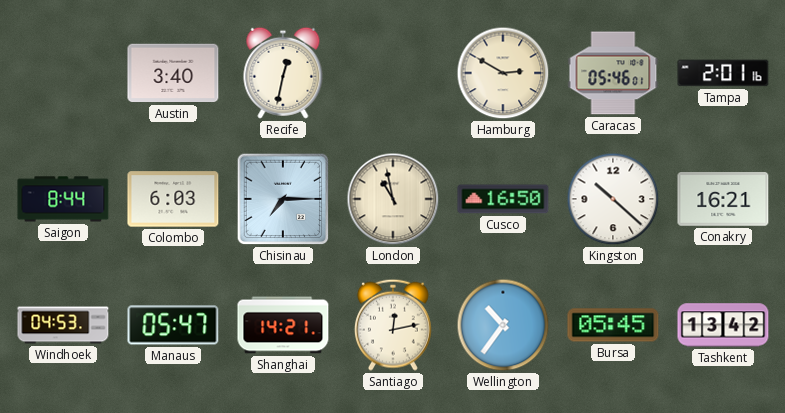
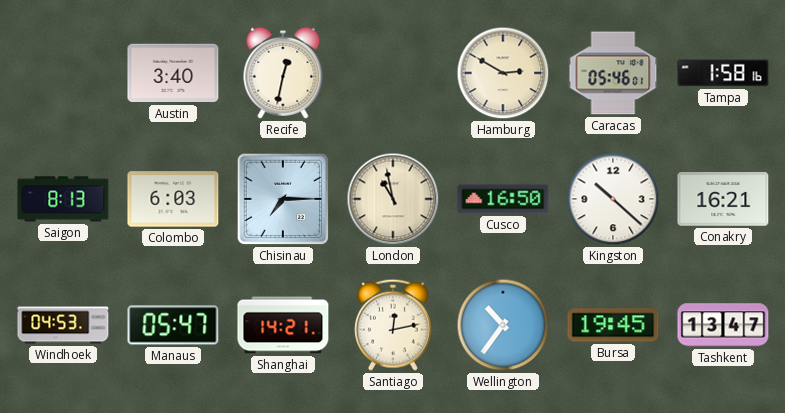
Tampa: 2:01 -> 1:58 (723, 73)
Saigon: 8:44 -> 8:13 (63, 199)
Bursa: 05:45 -> 19:45 (613, 325)
Tashkent: 13:42 -> 13:47 (723, 325)
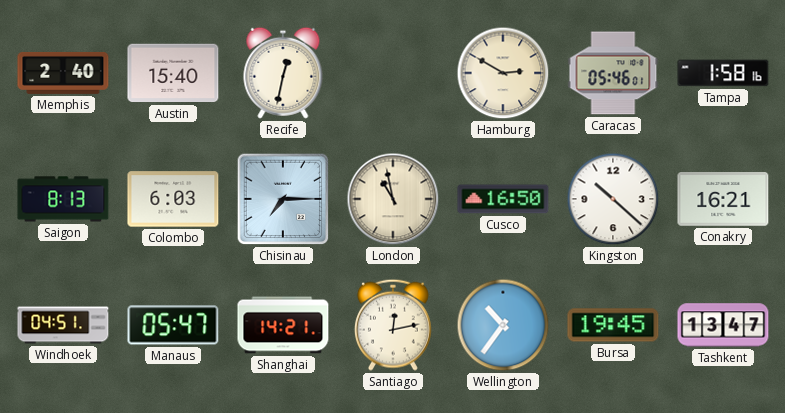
Memphis: none -> 2:40 (63, 73)
Austin: 3:40 -> 15:40 (173, 73)
Windhoek: 04:53 -> 04:51 (63, 325)
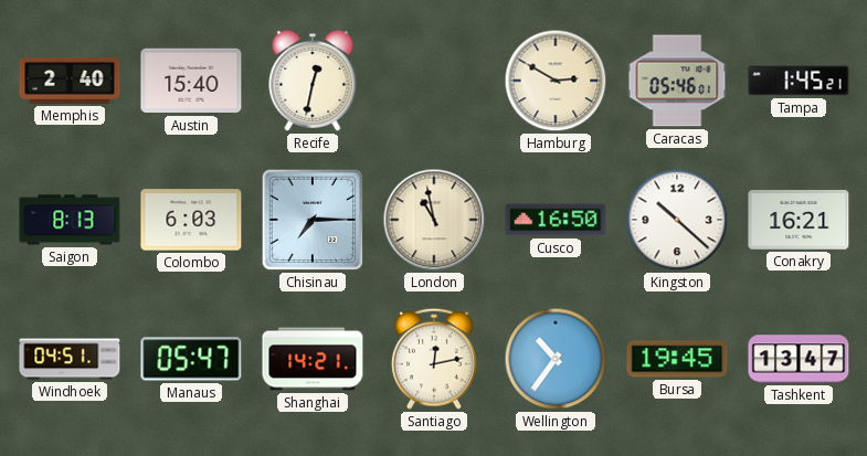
Tampa: 1:58 -> 1:45 (799, 81)
